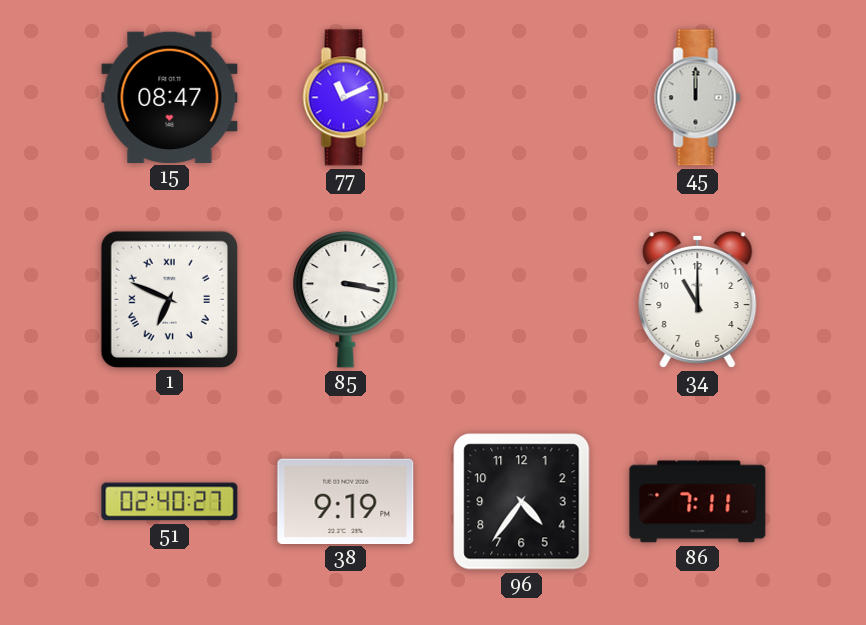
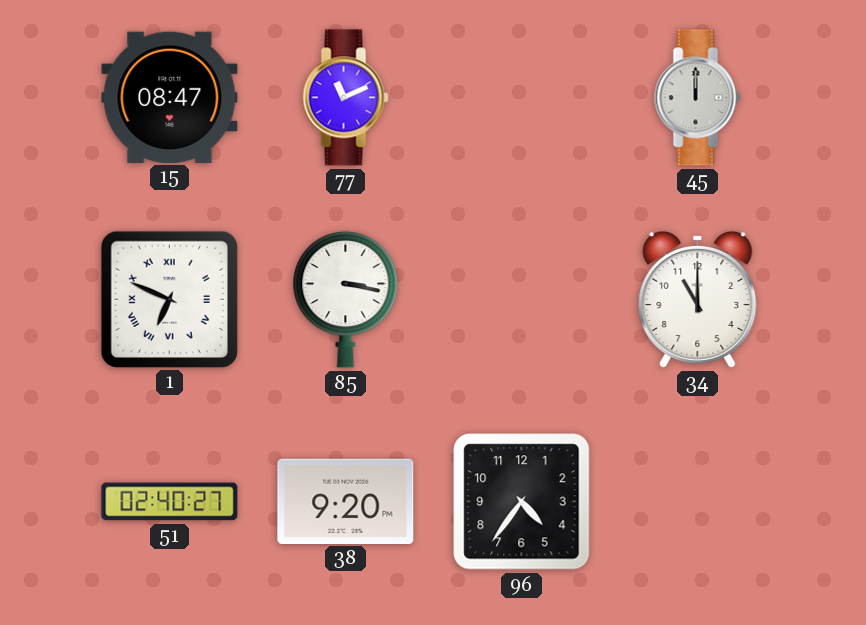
38: 9:19 -> 9:20 (346, 501)
86: 7:11 -> none (698, 502)
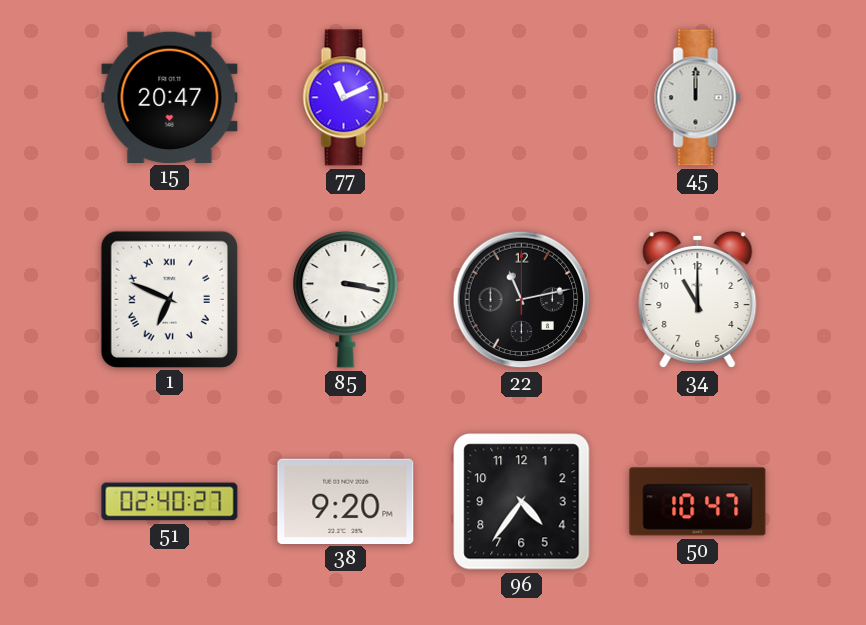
15: 08:47 -> 20:47 (170, 97)
22: none -> 11:13 (522, 300)
50: none -> 10:47 (698, 502)
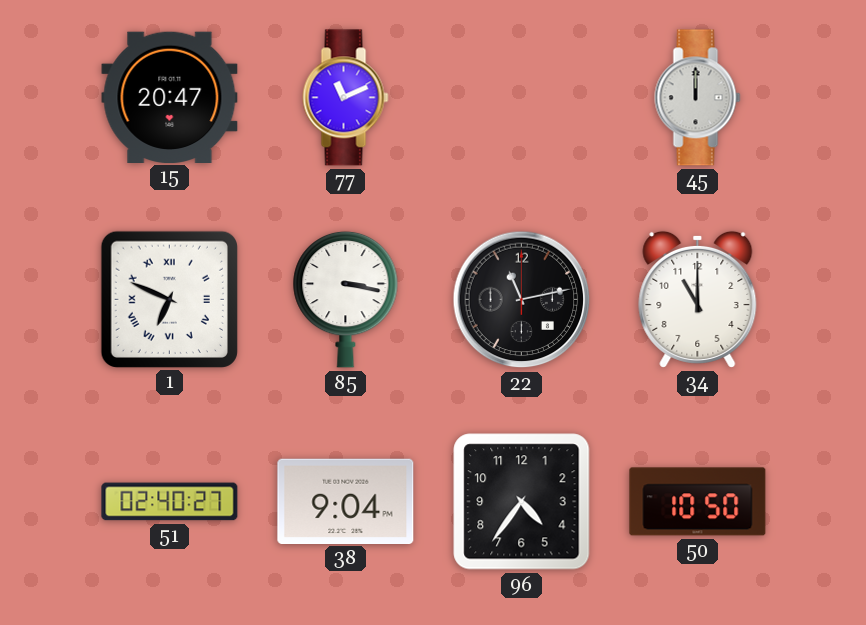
38: 9:20 -> 9:04 (346, 501)
50: 10:47 -> 10:50 (698, 502)
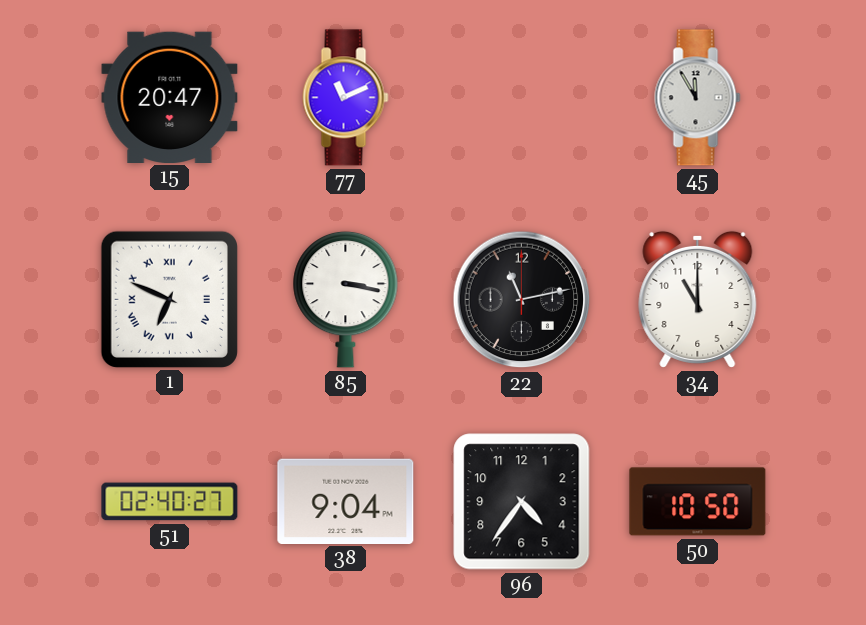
45: 12:00 -> 11:55 (698, 98)
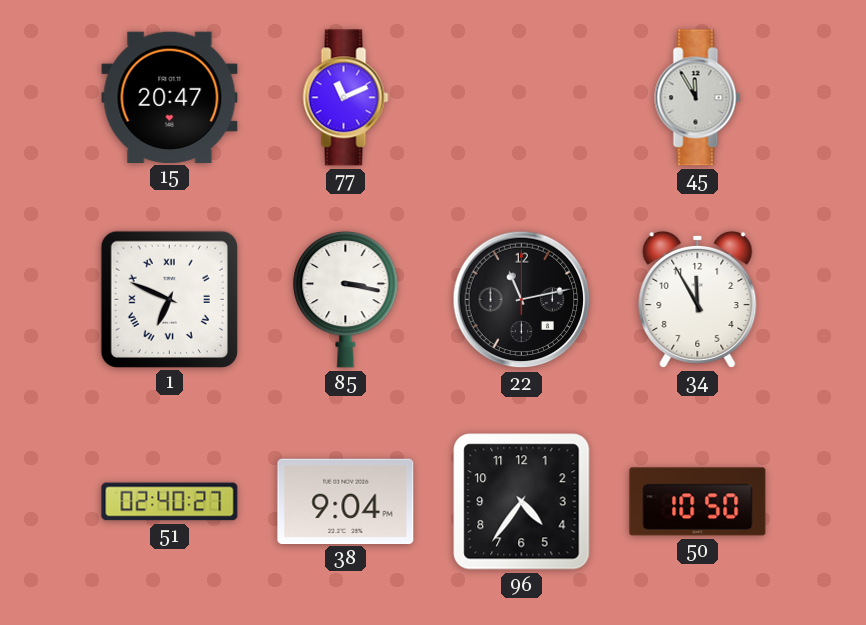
34: 11:00 -> 11:55 (698, 299)
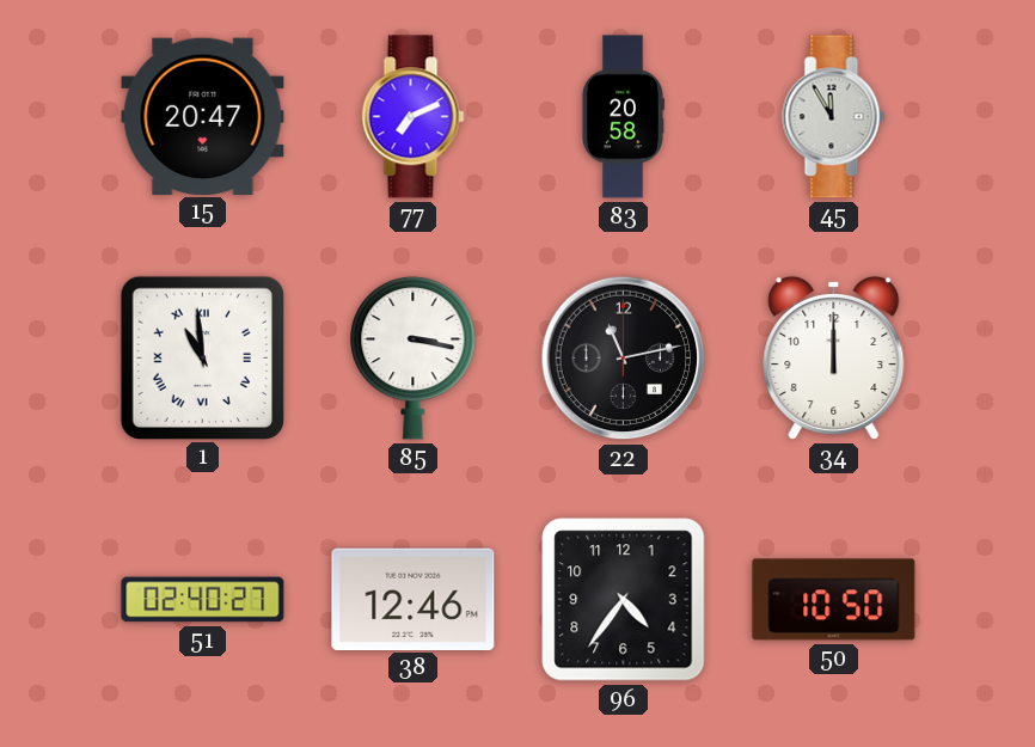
77: 11:11 -> 7:11 (414, 117)
83: none -> 20:58 (623, 117)
1: 6:49 -> 10:59 (202, 357)
34: 11:55 -> 12:00 (834, 357)
38: 9:04 -> 12:46 (414, 599)
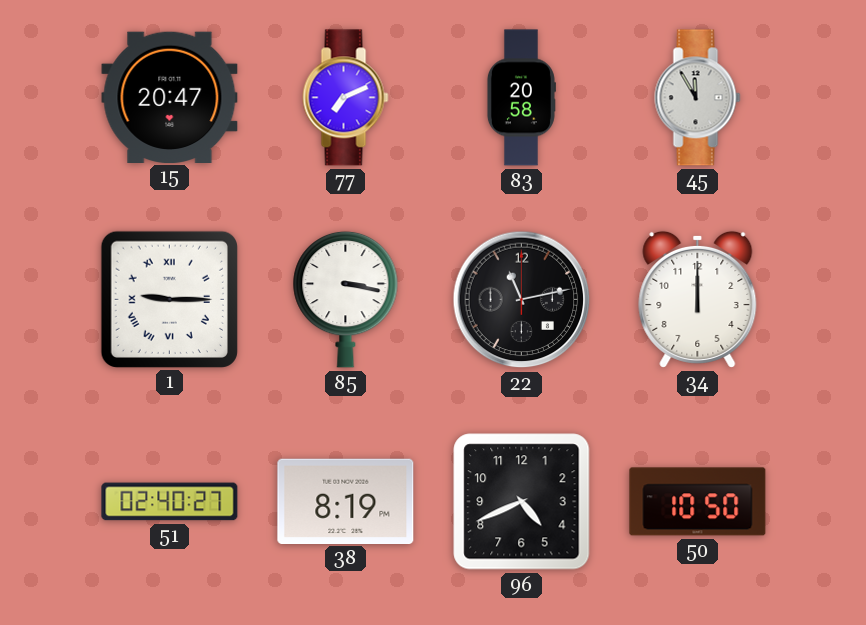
1: 10:59 -> 9:15 (169, 299)
38: 12:46 -> 8:19 (346, 501)
96: 4:36 -> 4:41 (522, 502)
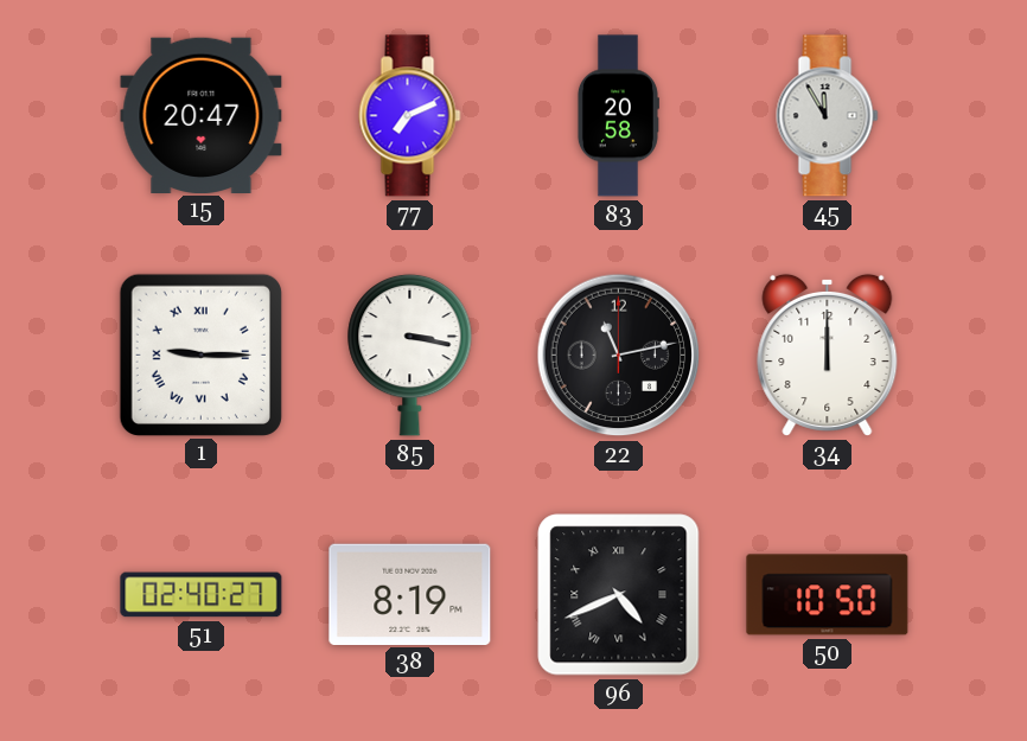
96 numerals: Arabic -> Roman (619, 595)
